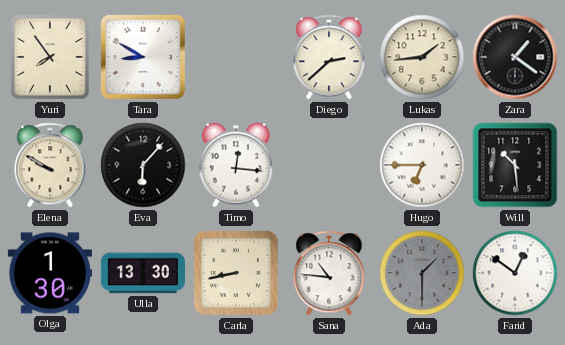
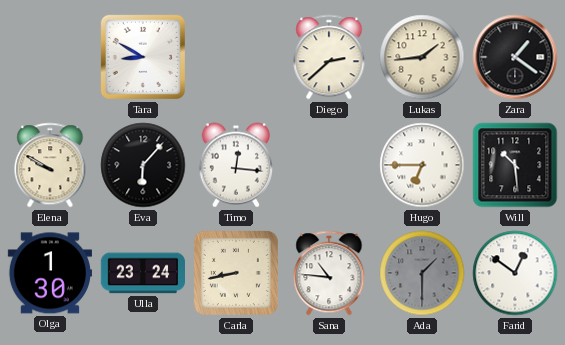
Yuri: 7:54 -> none (50, 57)
Ulla: 13:30 -> 23:24 (142, 273)
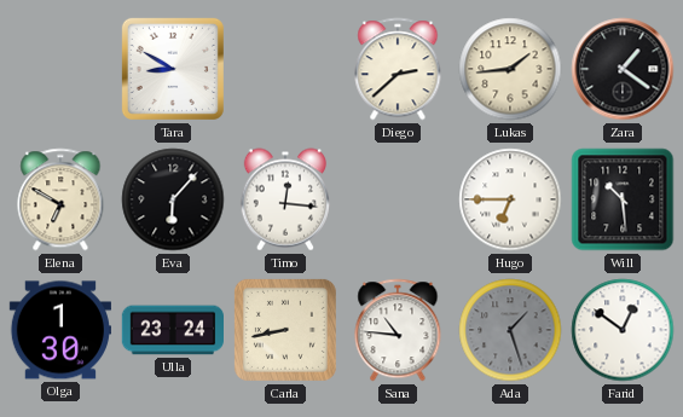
Elena: 9:50 -> 6:50 (60, 199)
Ada: 1:30 -> 1:27 (510, 330)
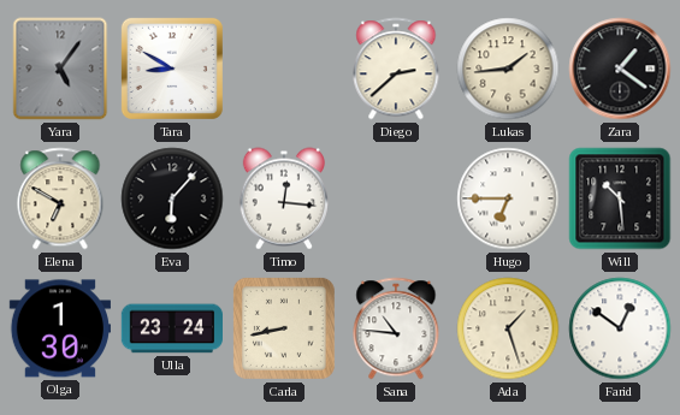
Yara: none -> 5:06 (60, 69)
Ada dial: grey -> cream (508, 328)
